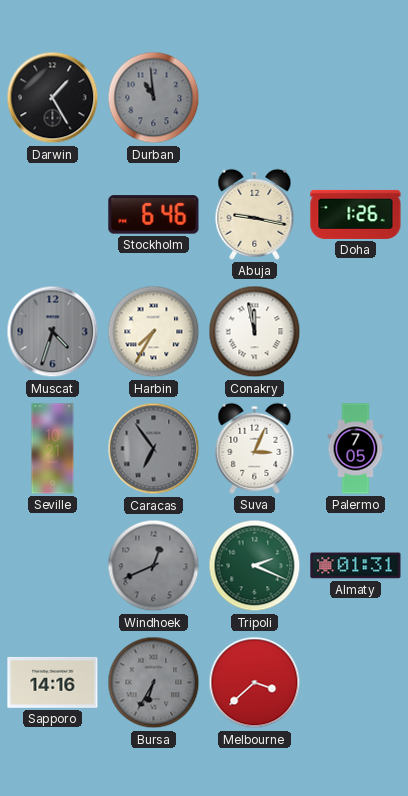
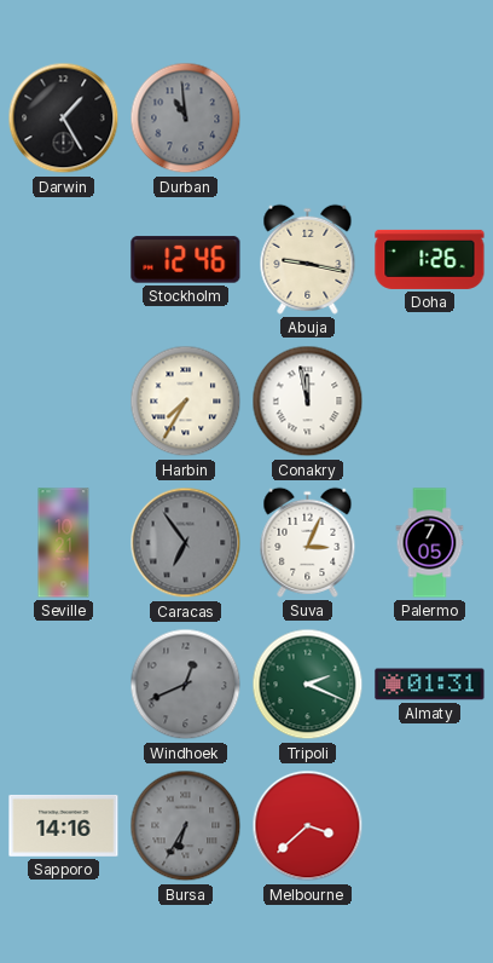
Stockholm: 6:46 -> 12:46 (186, 260)
Muscat: 4:33 -> none (53, 332)
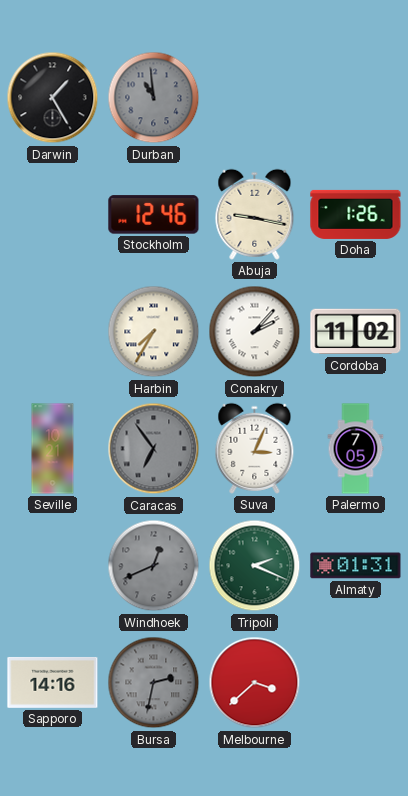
Conakry: 11:58 -> 2:07 (255, 332)
Cordoba: none -> 11:02 (356, 332)
Bursa: 6:35 -> 2:32 (154, 683)
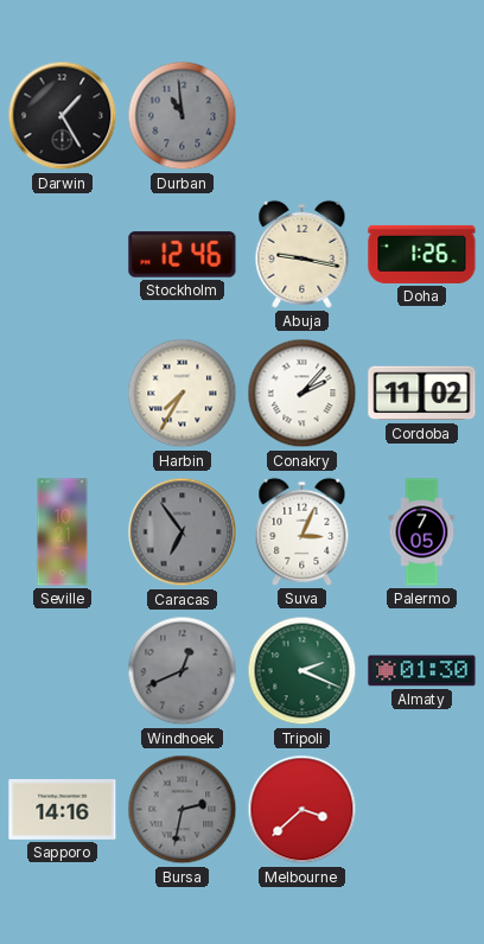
Almaty: 01:31 -> 01:30 (422, 671)
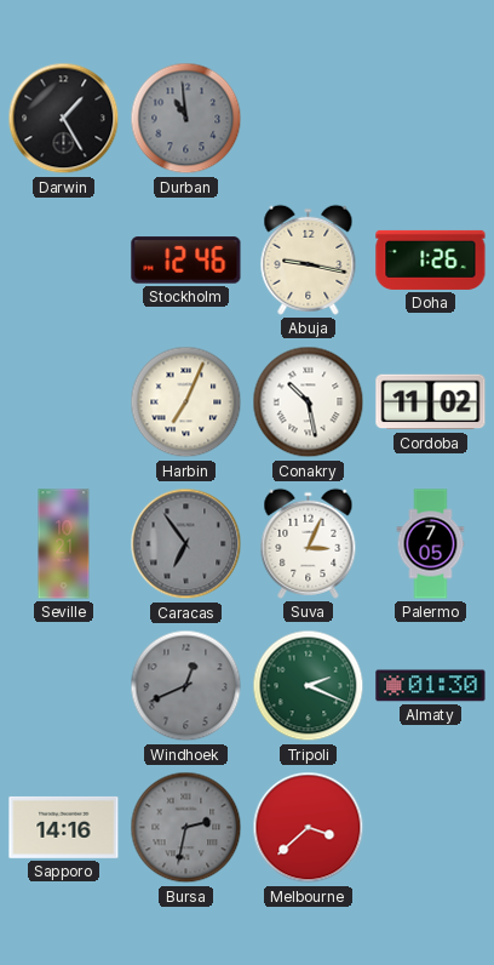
Harbin: 7:35 -> 7:04 (186, 402)
Conakry: 2:07 -> 10:28 (309, 402)
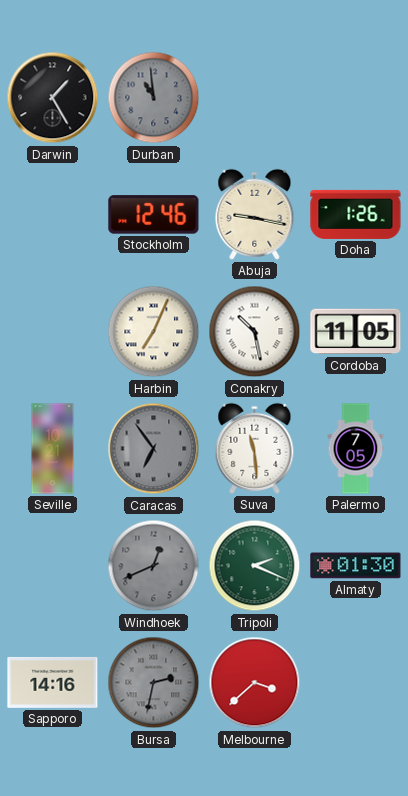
Cordoba: 11:02 -> 11:05 (356, 332)
Suva: 3:04 -> 11:29 (255, 448)
